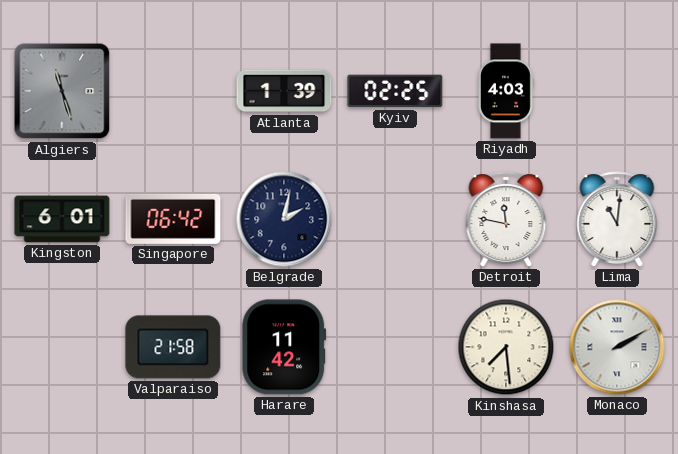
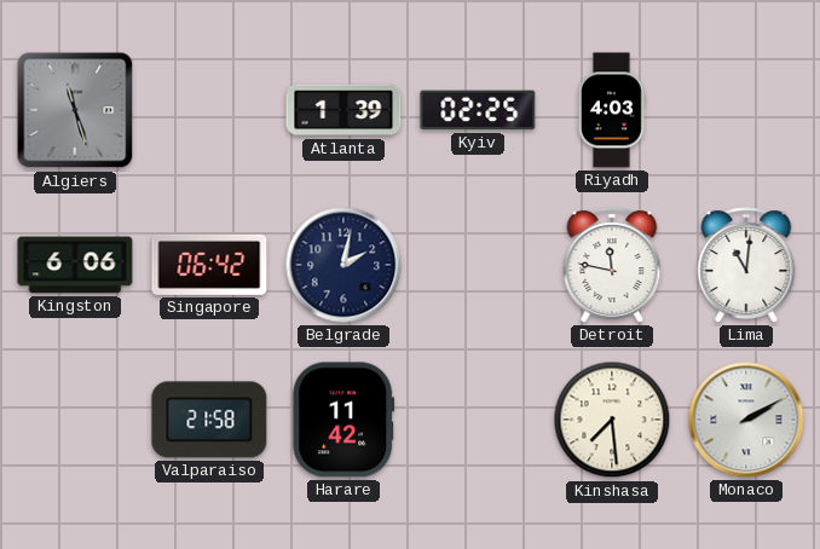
Kingston: 6:01 -> 6:06 (75, 265)
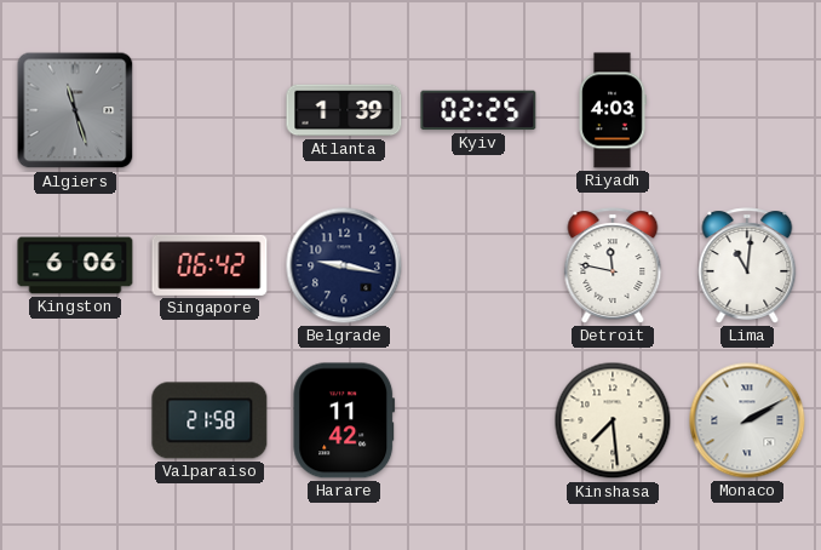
Belgrade: 2:02 -> 9:17 (344, 265)
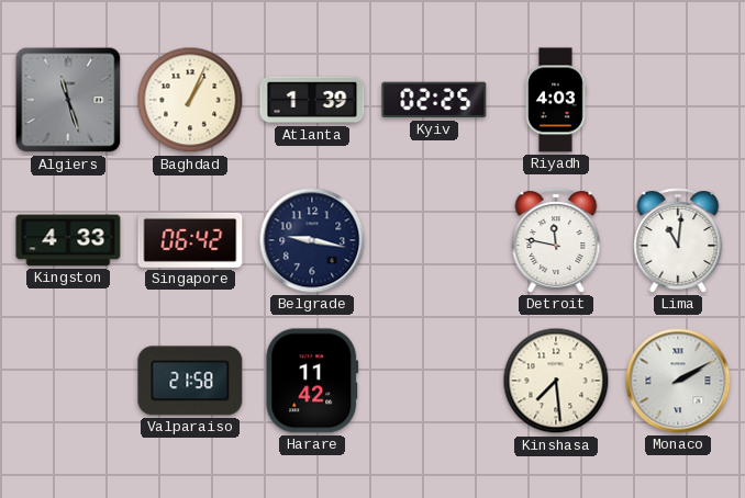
Baghdad: none -> 1:04 (190, 100)
Kingston: 6:06 -> 4:33 (68, 240)
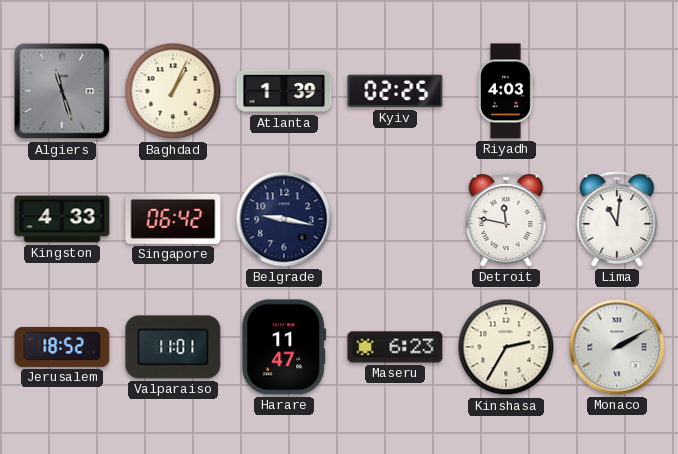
Jerusalem: none -> 18:52 (62, 347)
Valparaiso: 21:58 -> 11:01 (173, 347)
Harare: 11:42 -> 11:47 (284, 347)
Maseru: none -> 6:23 (395, 347)
Kinshasa: 7:29 -> 2:35 (506, 347)
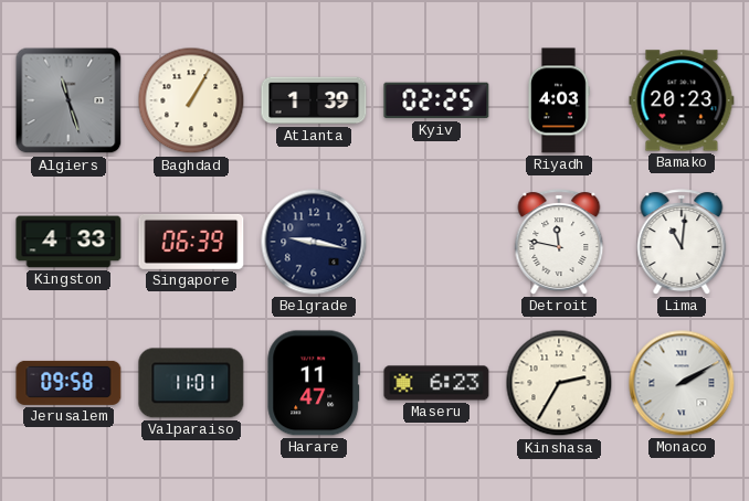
Baghdad: 1:04 -> 1:05 (191, 100)
Bamako: none -> 20:23 (682, 100)
Singapore: 06:42 -> 06:39 (191, 242)
Jerusalem: 18:52 -> 09:58 (68, 383)
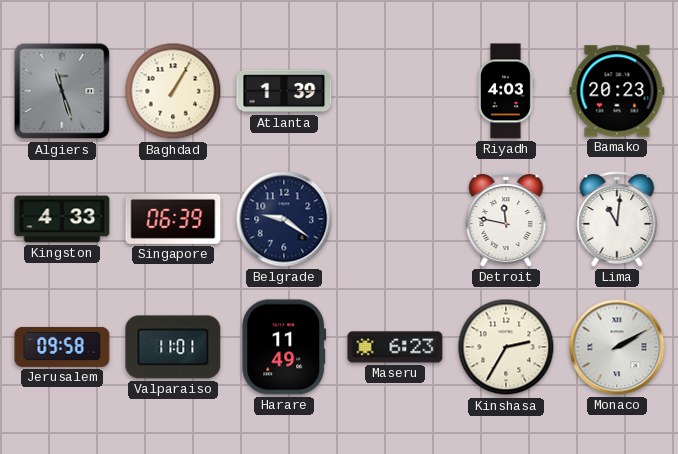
Kyiv: 02:25 -> none (436, 100)
Belgrade: 9:17 -> 9:21 (284, 219)
Harare: 11:47 -> 11:49 (284, 347)
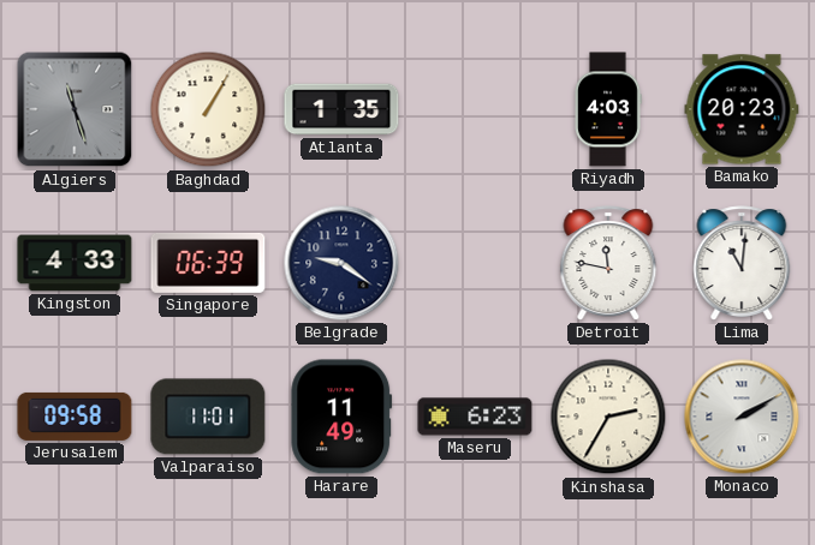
Atlanta: 1:39 -> 1:35 (341, 109)
